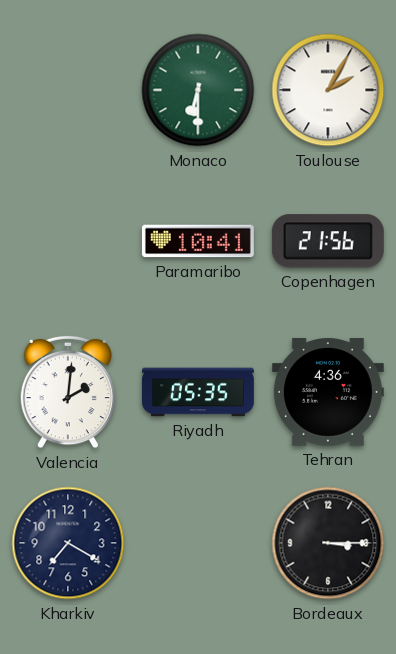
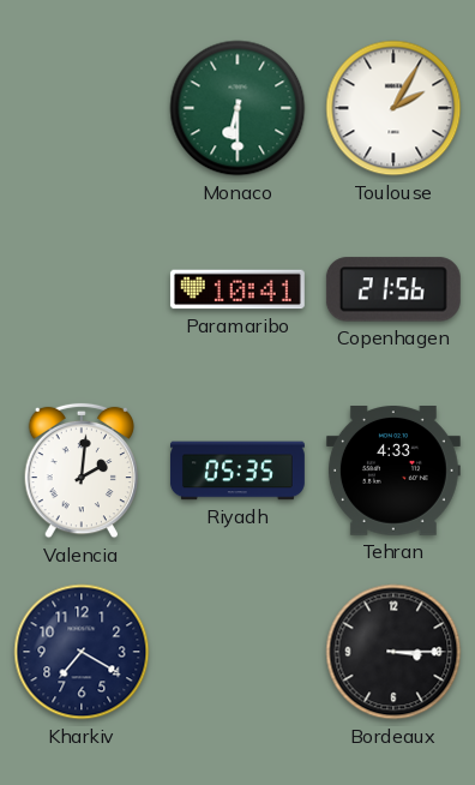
Tehran: 4:36 -> 4:33 (393, 472)
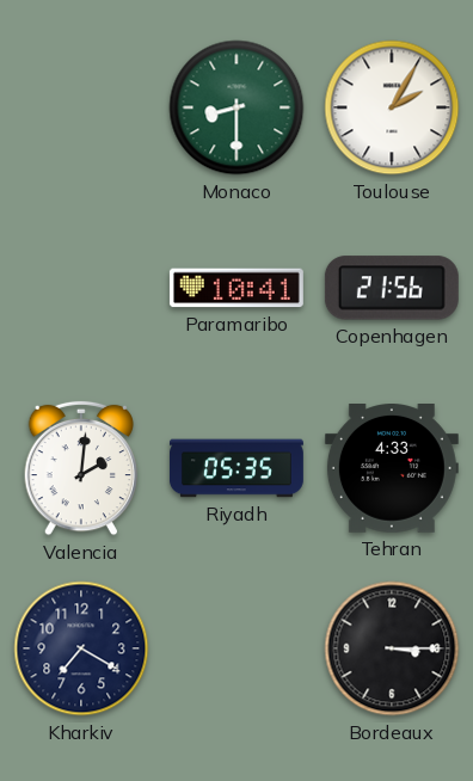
Monaco: 6:30 -> 8:30 (236, 107)
